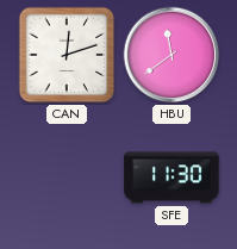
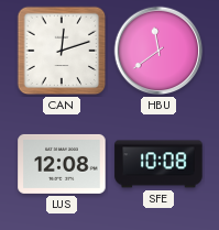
LUS: none -> 12:08 (62, 164)
SFE: 11:30 -> 10:08 (158, 164)
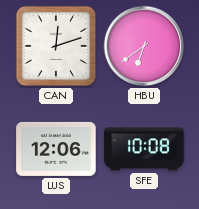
HBU: 11:39 -> 6:39 (144, 46)
LUS: 12:08 -> 12:06 (56, 149)
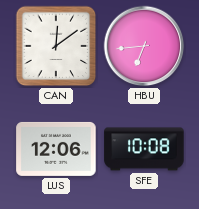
CAN: 12:12 -> 12:09 (56, 46)
HBU: 6:39 -> 6:44 (144, 46)
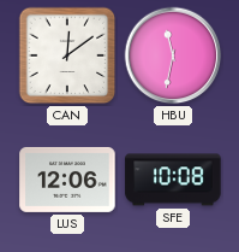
HBU: 6:44 -> 11:32 (173, 55)
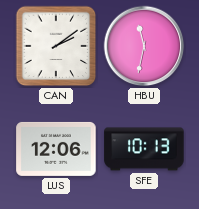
CAN: 12:09 -> 2:09 (56, 46)
SFE: 10:08 -> 10:13 (144, 149)
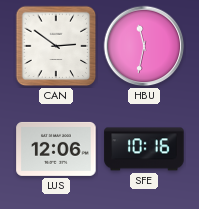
CAN: 2:09 -> 2:51 (56, 46)
SFE: 10:13 -> 10:16 (144, 149)
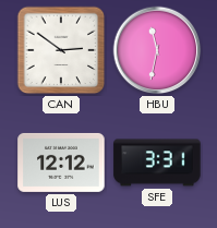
LUS: 12:06 -> 12:12 (61, 163)
SFE: 10:16 -> 3:31 (157, 163)
